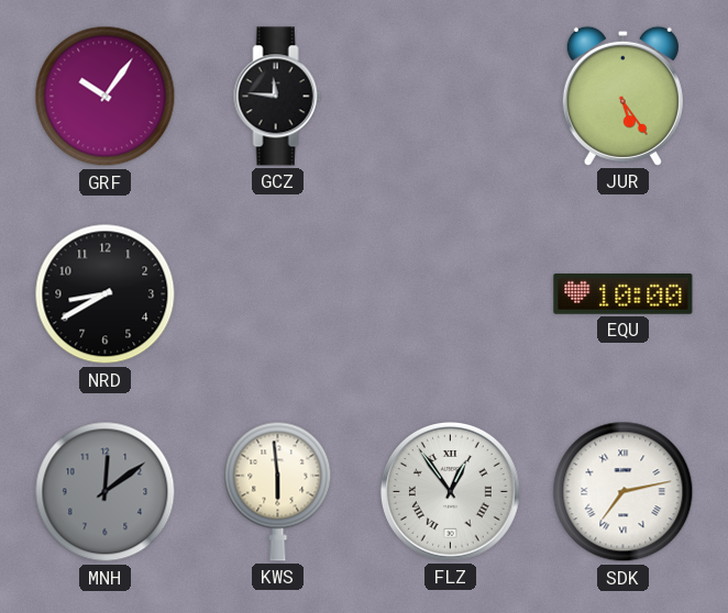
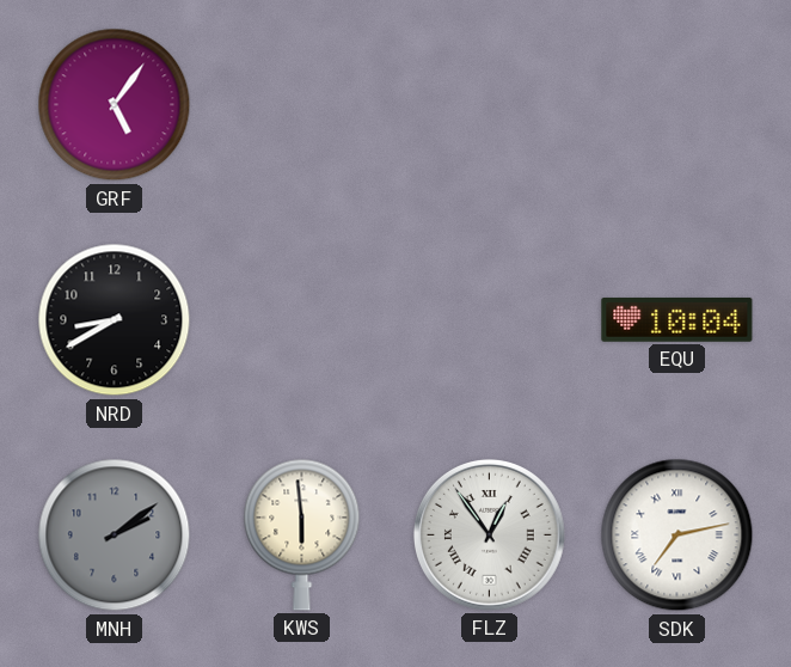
GRF: 10:06 -> 5:06 (115, 105)
GCZ: 11:46 -> none (278, 97)
JUR: 5:24 -> none (622, 96)
EQU: 10:00 -> 10:04 (677, 319)
MNH: 12:09 -> 2:09 (115, 536)
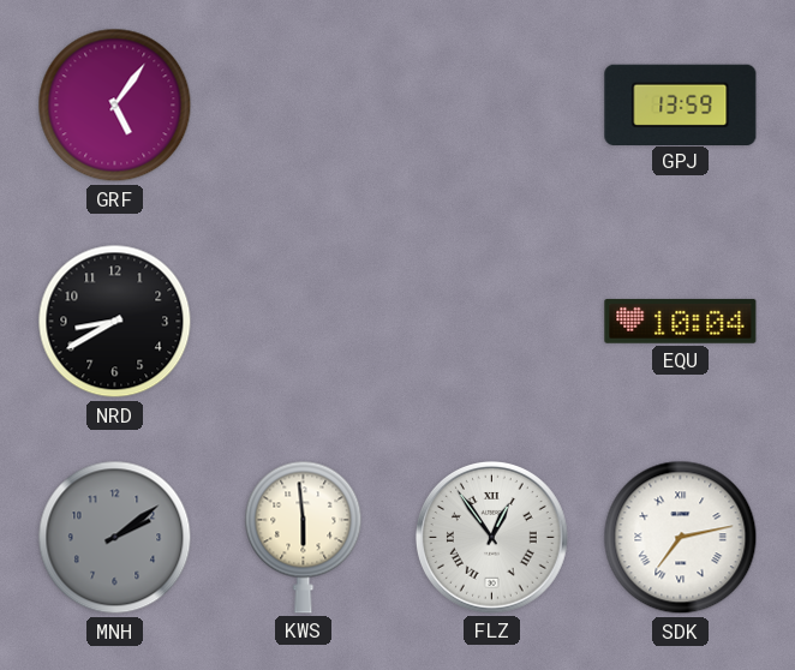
GPJ: none -> 13:59 (681, 104)
